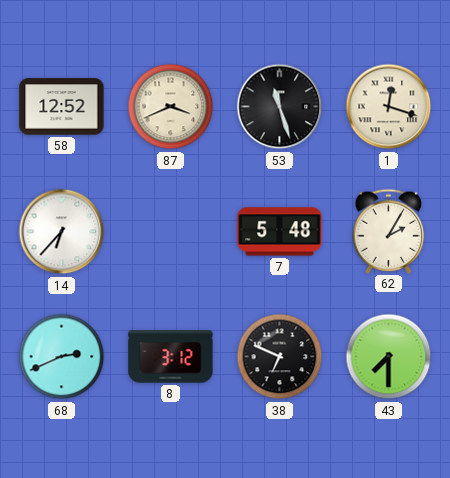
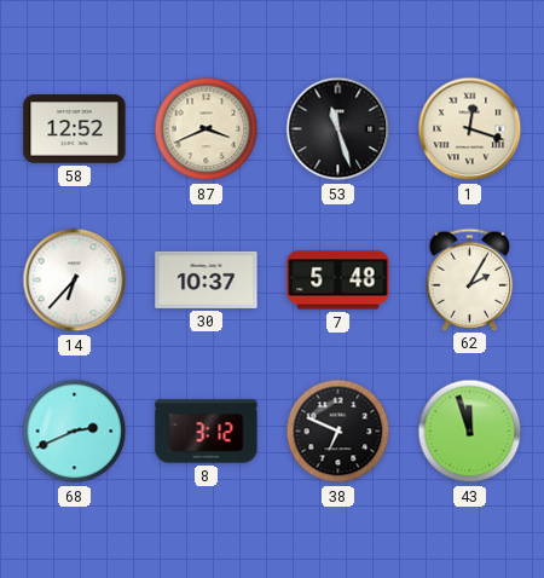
30: none -> 10:37 (207, 279)
43: 7:30 -> 11:57 (470, 432)
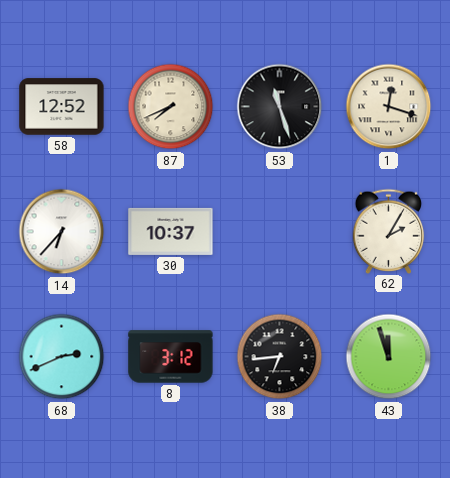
87: 3:41 -> 7:41 (171, 107)
7: 5:48 -> none (338, 281)
38: 6:49 -> 6:44 (280, 357)
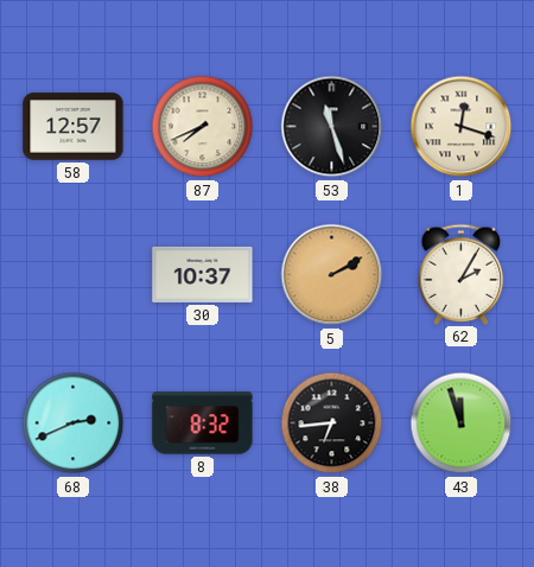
58: 12:52 -> 12:57 (74, 127)
14: 6:37 -> none (62, 232)
5: none -> 2:10 (332, 275)
8: 3:12 -> 8:32 (203, 423)
